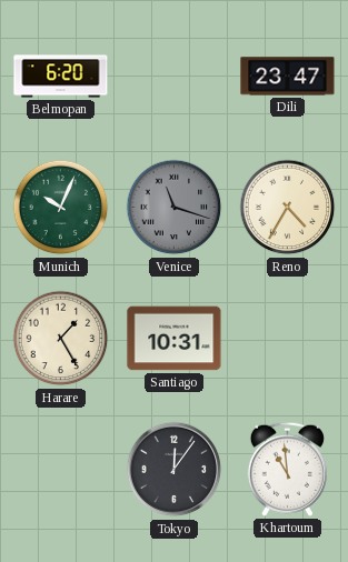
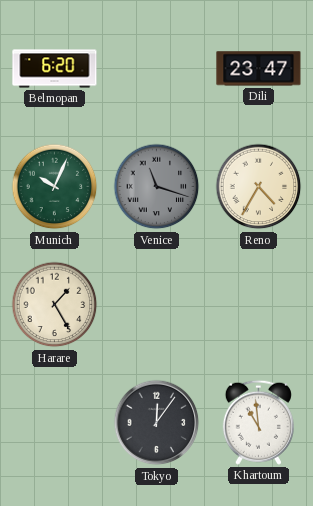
Santiago: 10:31 -> none (175, 339)
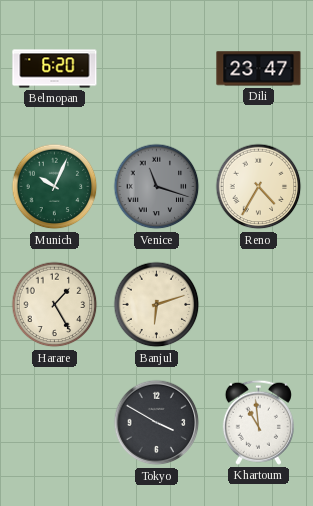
Banjul: none -> 6:12 (157, 305)
Tokyo: 12:06 -> 3:50 (157, 423)
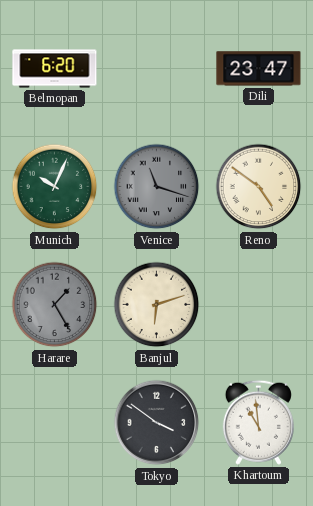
Reno: 4:35 -> 4:51 (259, 187)
Harare dial: cream -> grey (55, 305)
Tokyo: 3:50 -> 3:51 (157, 423)
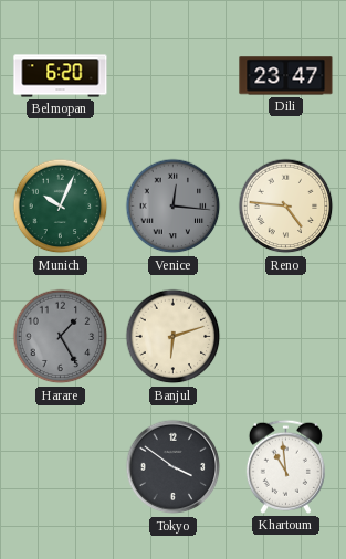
Venice: 11:18 -> 12:16 (174, 207)
Reno: 4:51 -> 4:46 (286, 207)
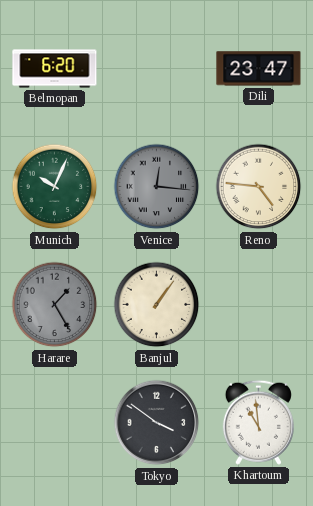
Banjul: 6:12 -> 1:06 (157, 305)
